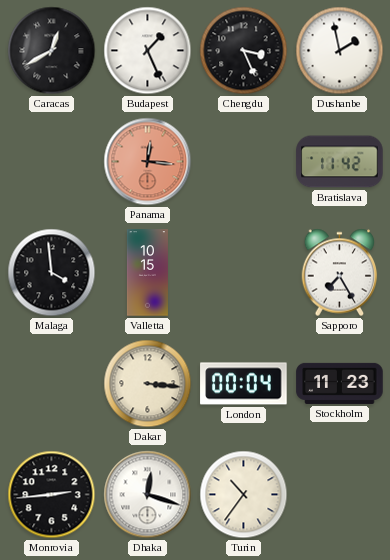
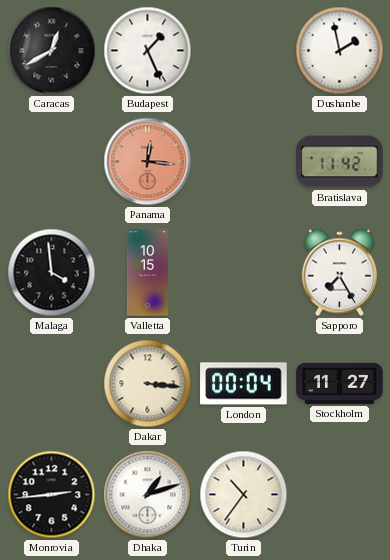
Chengdu: 3:26 -> none (244, 51)
Stockholm: 11:23 -> 11:27 (340, 383)
Dhaka: 12:18 -> 1:12 (148, 495)
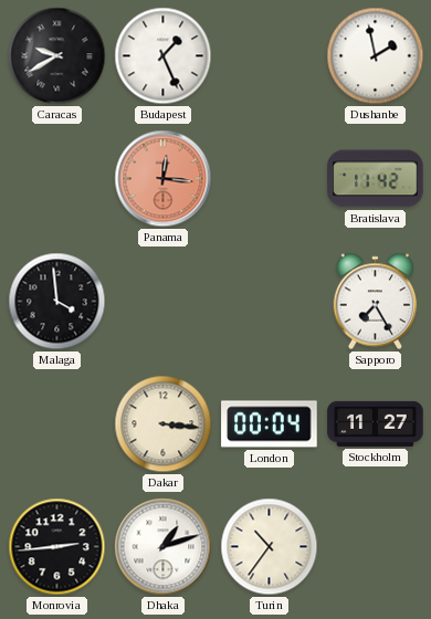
Caracas: 12:40 -> 9:40 (57, 56)
Valletta: 10:15 -> none (147, 273)
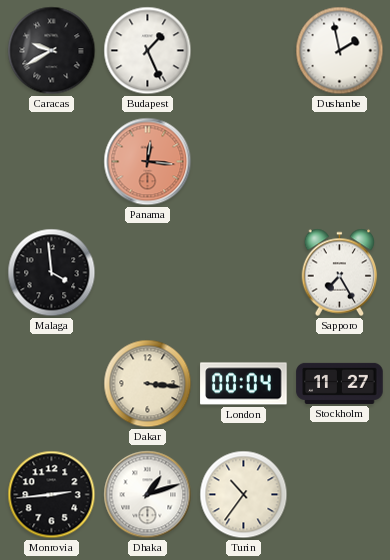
Bratislava: 11:42 -> none (376, 179)
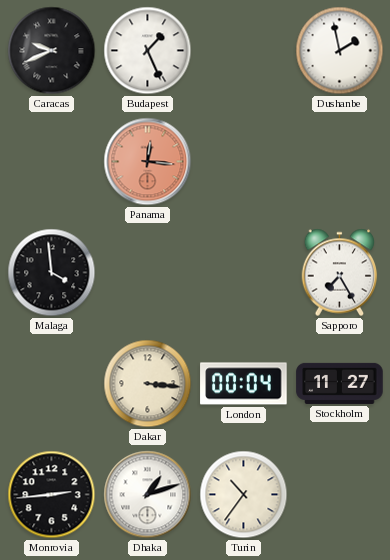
Caracas: 9:40 -> 9:41 (52, 51)
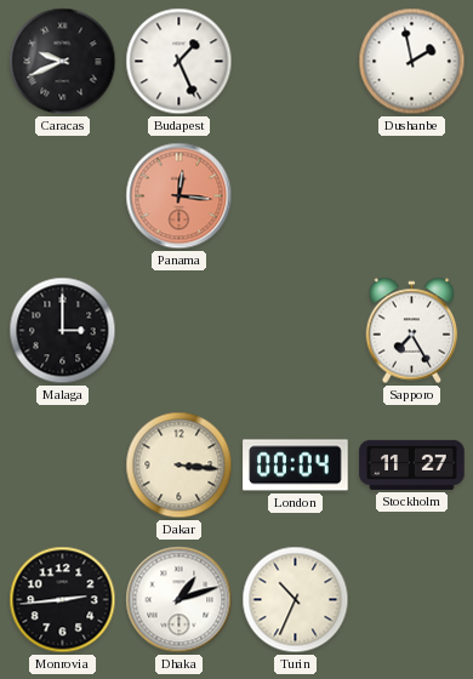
Malaga: 3:59 -> 3:00 (63, 331)
Turin: 10:36 -> 10:34 (296, 600)
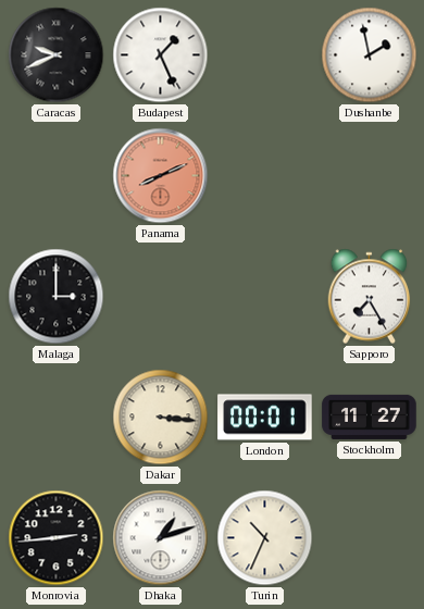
Panama: 12:16 -> 8:11 (161, 176)
London: 00:04 -> 00:01 (265, 418)
